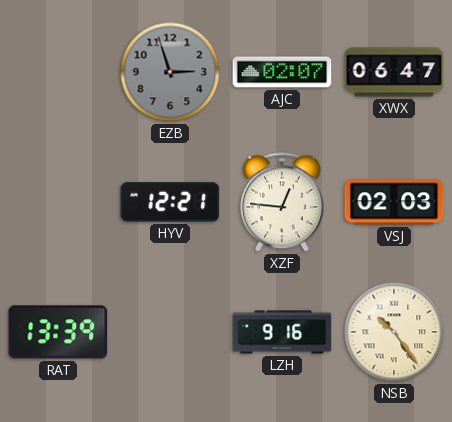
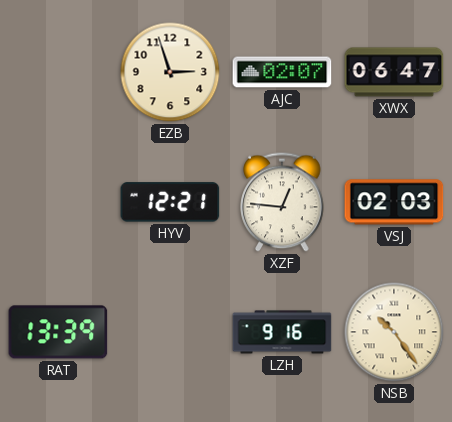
EZB dial: grey -> cream (170, 72)
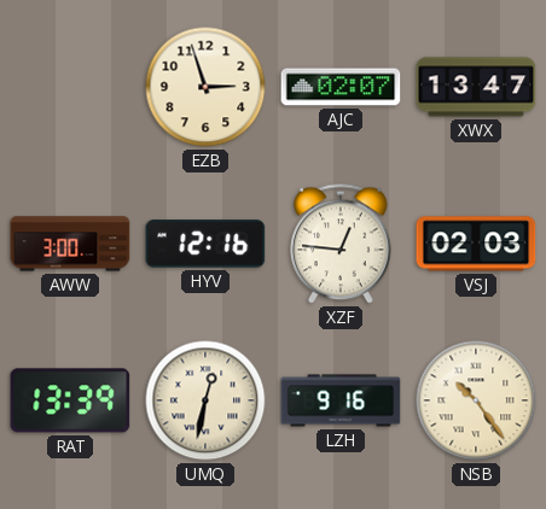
XWX: 06:47 -> 13:47 (476, 87)
AWW: none -> 3:00 (70, 244)
HYV: 12:21 -> 12:16 (205, 244)
UMQ: none -> 12:32 (205, 400)
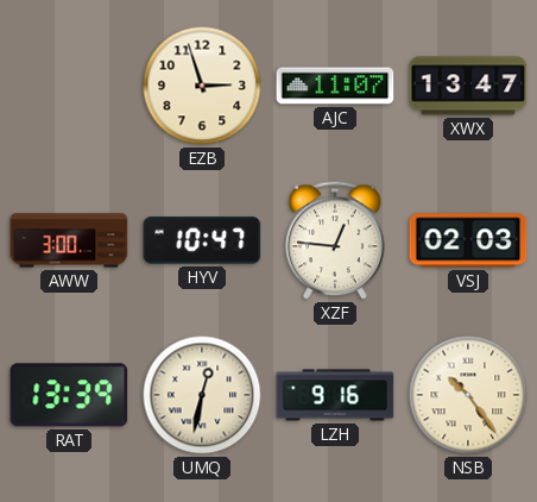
AJC: 02:07 -> 11:07 (335, 86)
HYV: 12:16 -> 10:47 (202, 240)
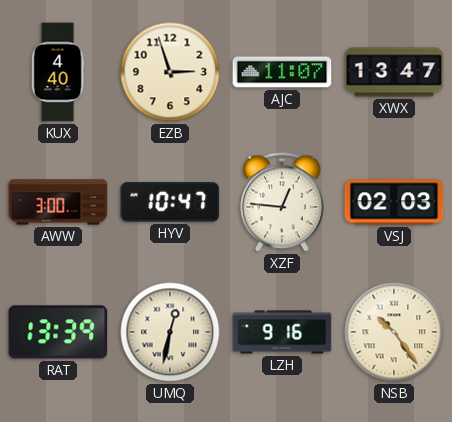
KUX: none -> 4:40 (58, 72)
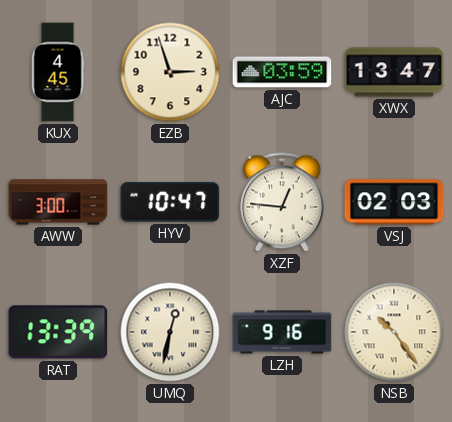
KUX: 4:40 -> 4:45 (58, 72)
AJC: 11:07 -> 03:59 (282, 72)
